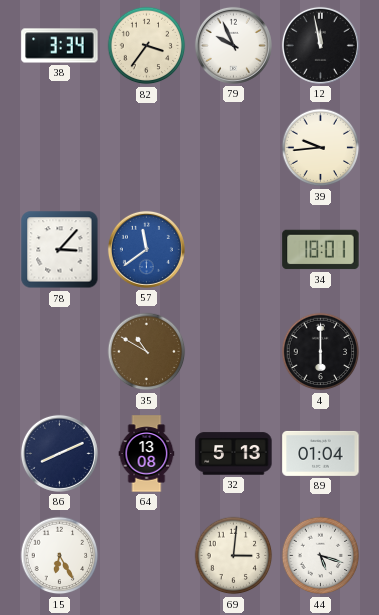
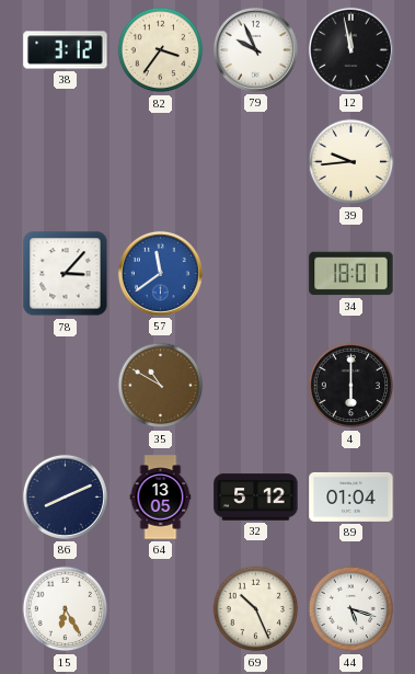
38: 3:34 -> 3:12 (66, 50)
64: 13:08 -> 13:05 (161, 498)
32: 5:13 -> 5:12 (256, 498)
69: 3:01 -> 10:26 (256, 609)
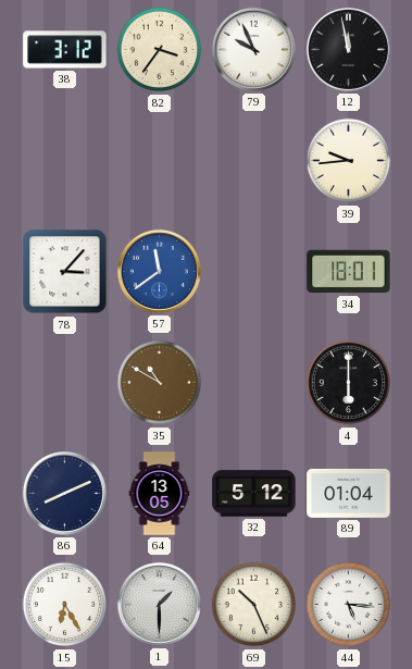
1: none -> 1:30 (159, 604)
44: 5:18 -> 5:16 (349, 605)
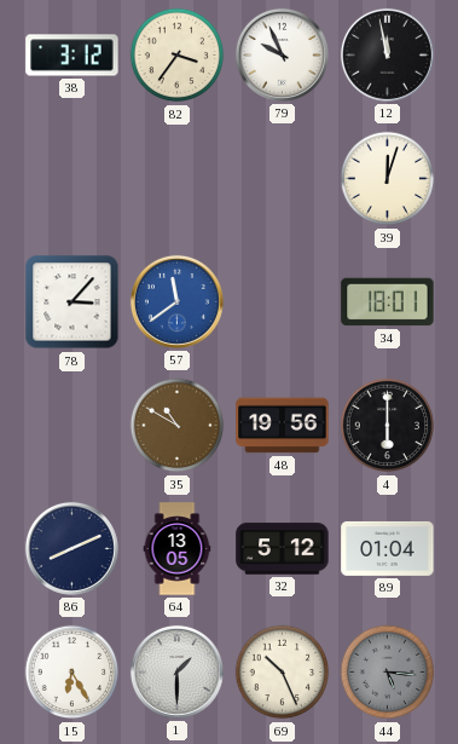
39: 9:44 -> 12:03 (388, 179)
48: none -> 19:56 (283, 426)
44 dial: white -> grey (388, 673)
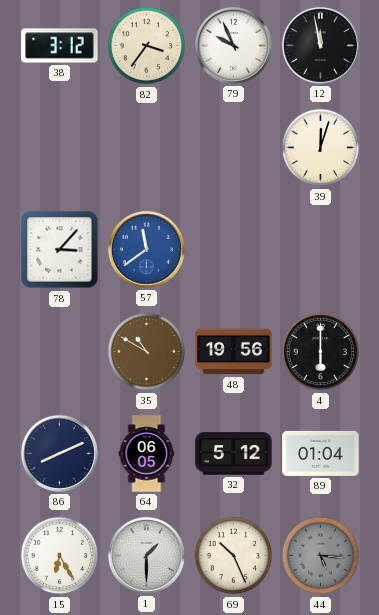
34: 18:01 -> none (388, 302)
64: 13:05 -> 06:05 (147, 454)
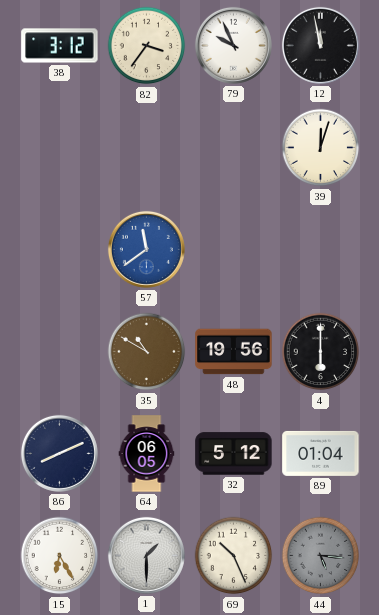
78: 3:07 -> none (60, 250)
